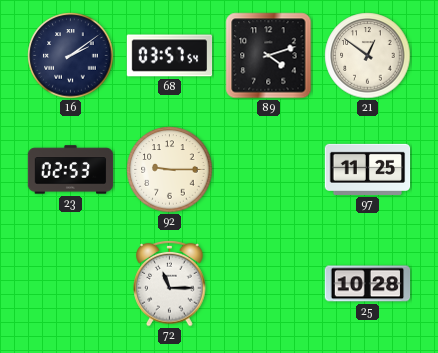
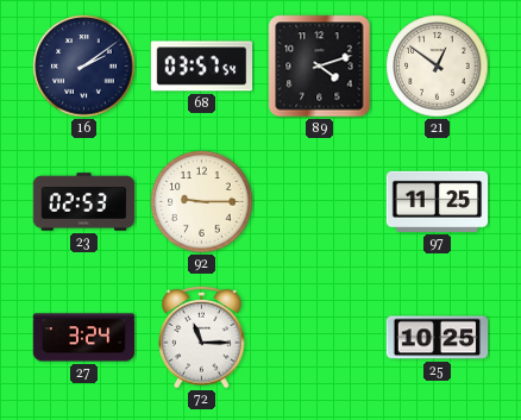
27: none -> 3:24 (84, 338)
25: 10:28 -> 10:25 (438, 338)
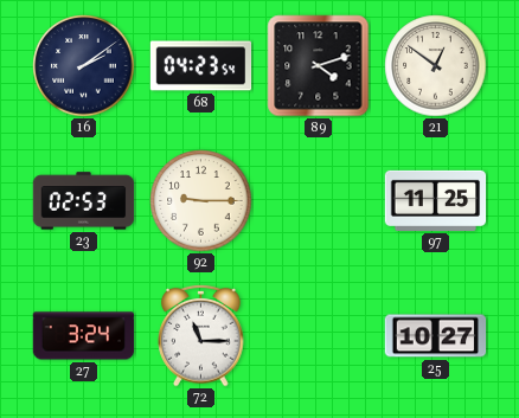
68: 03:57 -> 04:23 (201, 66)
25: 10:25 -> 10:27 (436, 336)
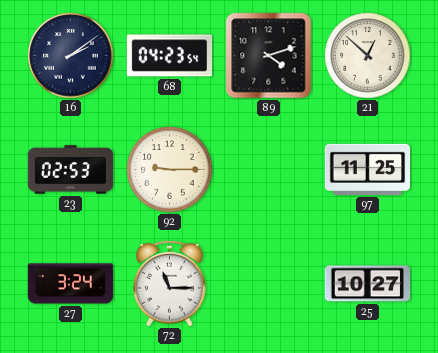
21: 12:51 -> 12:52 (368, 56)
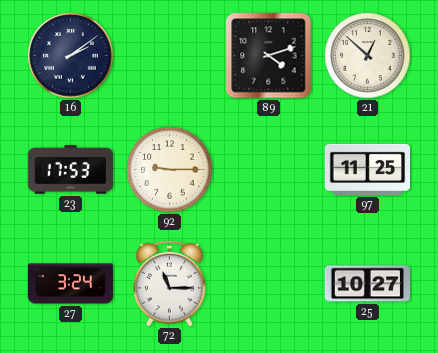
68: 04:23 -> none (170, 56)
23: 02:53 -> 17:53 (71, 170)
